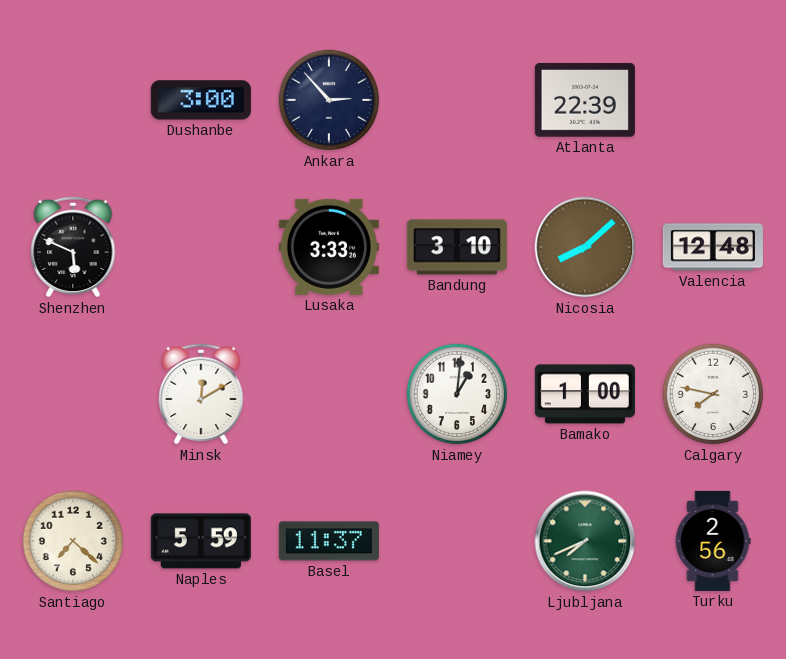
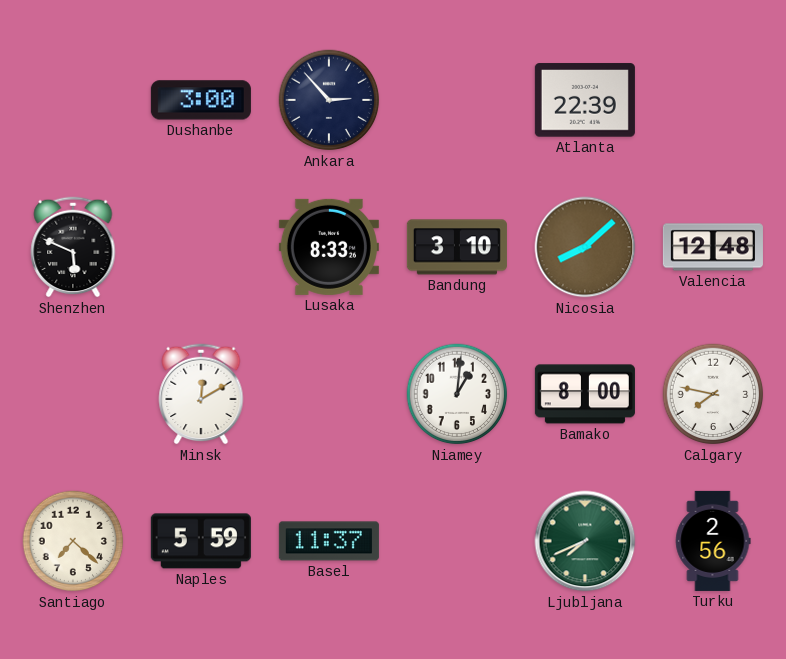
Lusaka: 3:33 -> 8:33 (329, 247)
Bamako: 1:00 -> 8:00 (585, 394)
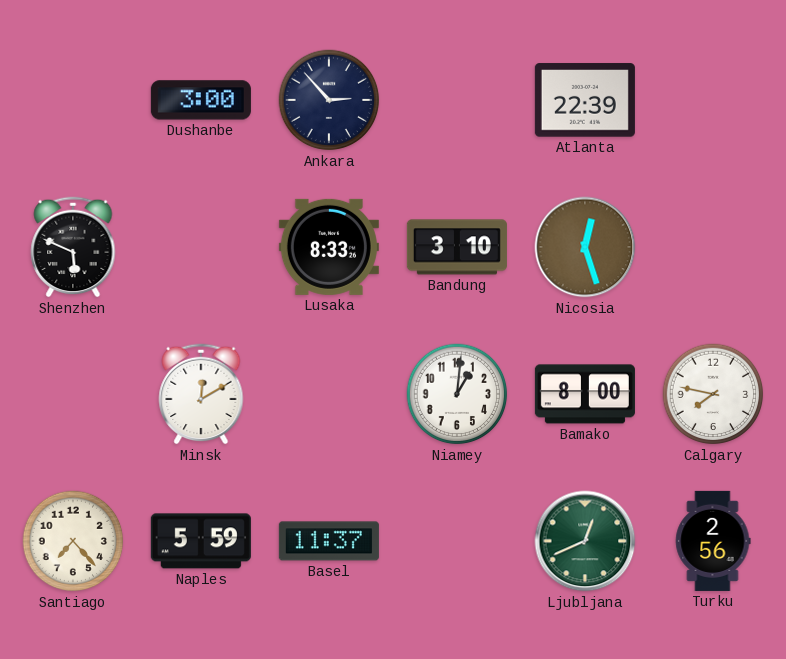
Nicosia: 8:08 -> 12:27 (585, 247)
Valencia: 12:48 -> none (713, 247)
Santiago: 7:22 -> 7:23 (73, 541)
Ljubljana: 7:41 -> 12:41 (585, 541)
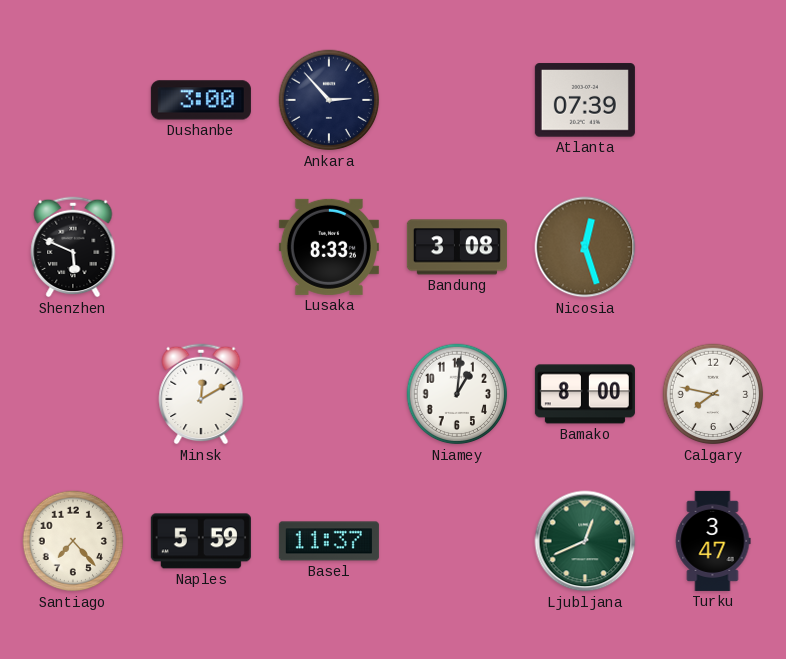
Atlanta: 22:39 -> 07:39 (585, 100)
Bandung: 3:10 -> 3:08 (457, 247)
Turku: 2:56 -> 3:47 (713, 541)
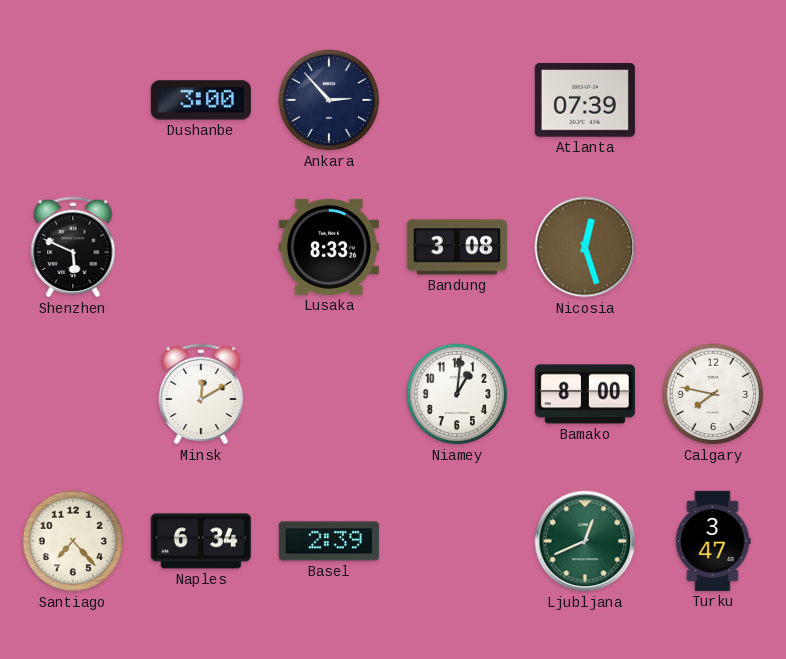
Naples: 5:59 -> 6:34 (201, 541)
Basel: 11:37 -> 2:39 (329, 541)
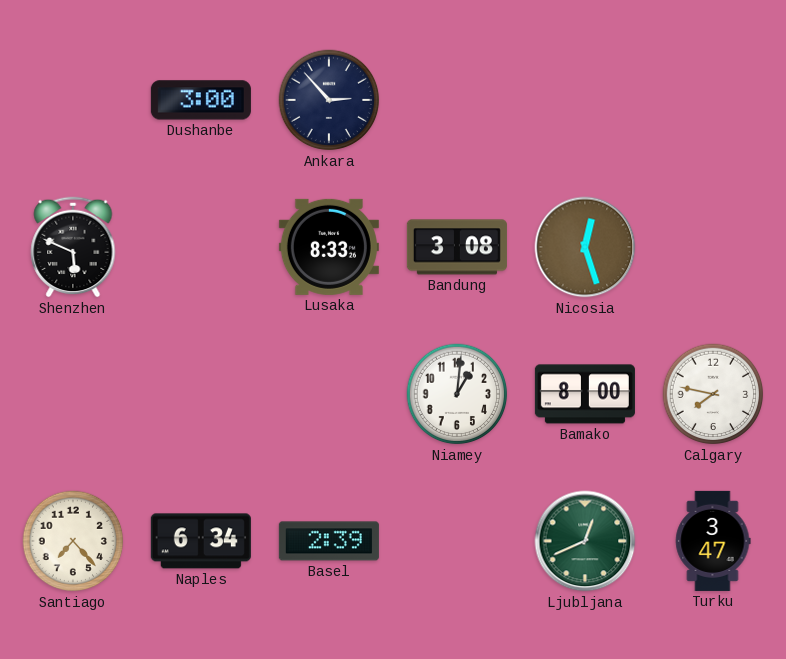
Atlanta: 07:39 -> none (585, 100)
Minsk: 12:10 -> none (201, 394)
